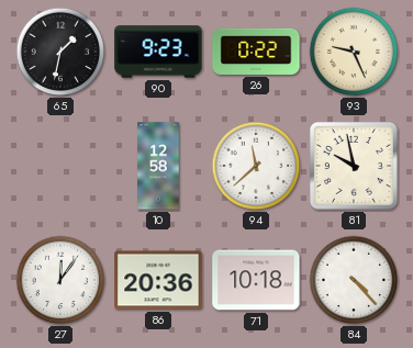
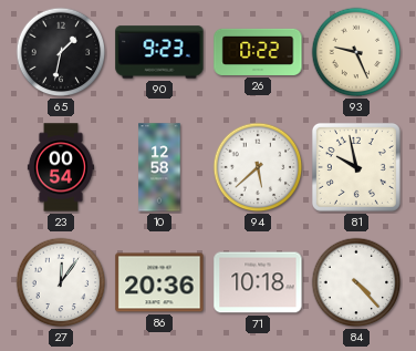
23: none -> 00:54 (61, 167)
94: 11:38 -> 5:38 (258, 167)
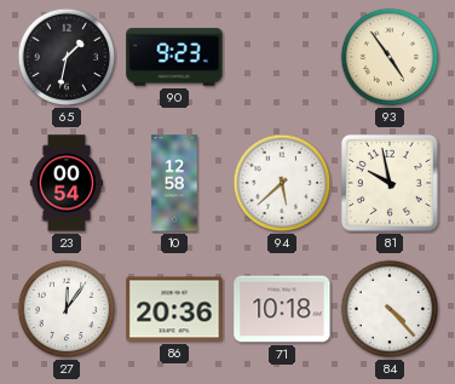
26: 0:22 -> none (258, 52)
93: 9:26 -> 4:54 (390, 57)
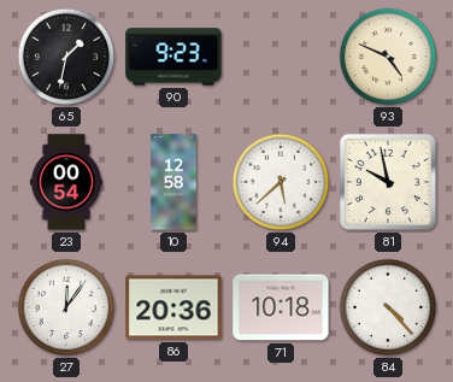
93: 4:54 -> 4:49 (388, 57)
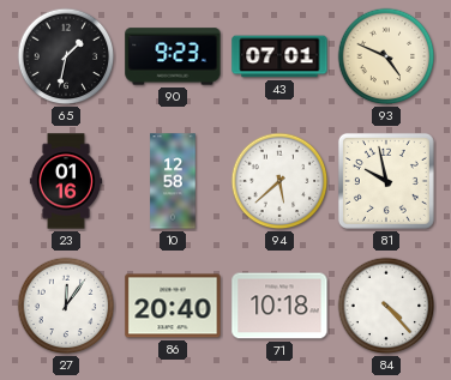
43: none -> 07:01 (279, 56)
23: 00:54 -> 01:16 (66, 181)
86: 20:36 -> 20:40 (173, 306)
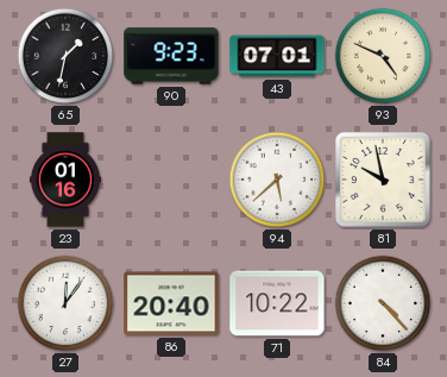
10: 12:58 -> none (173, 181)
71: 10:18 -> 10:22 (277, 303)
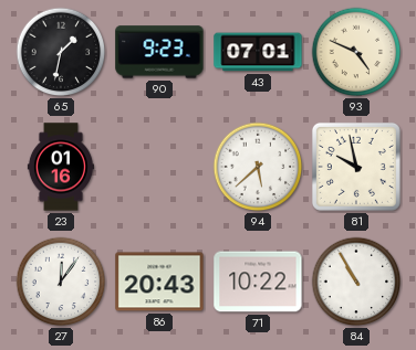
86: 20:40 -> 20:43 (159, 282)
84: 4:23 -> 10:55 (356, 282)
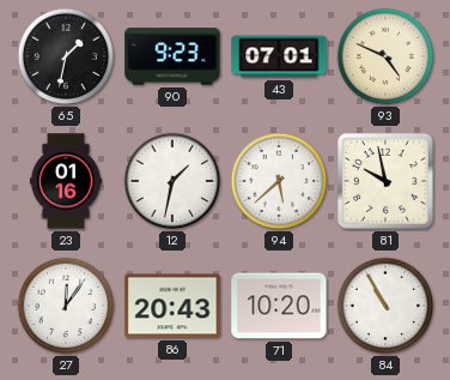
12: none -> 1:32 (172, 181)
71: 10:22 -> 10:20 (279, 306)
